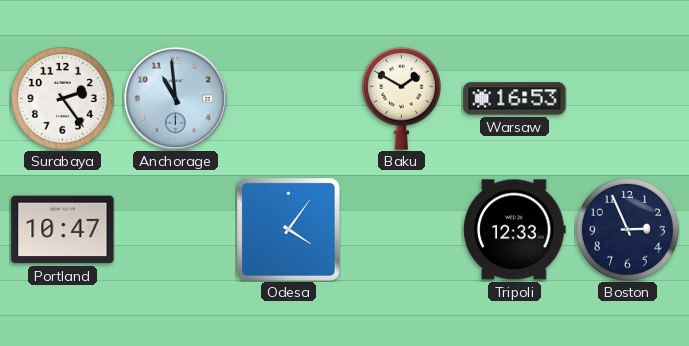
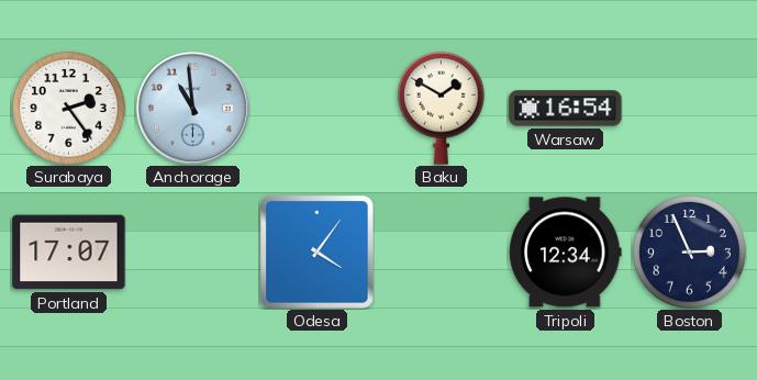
Warsaw: 16:53 -> 16:54 (566, 109)
Portland: 10:47 -> 17:07 (69, 253)
Tripoli: 12:33 -> 12:34 (566, 253)
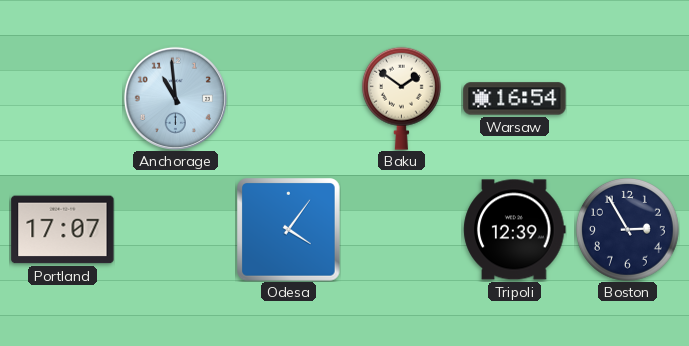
Surabaya: 2:24 -> none (69, 109)
Baku: 1:50 -> 1:51 (401, 98)
Tripoli: 12:34 -> 12:39 (515, 230)
Boston: 2:56 -> 2:55 (628, 230)
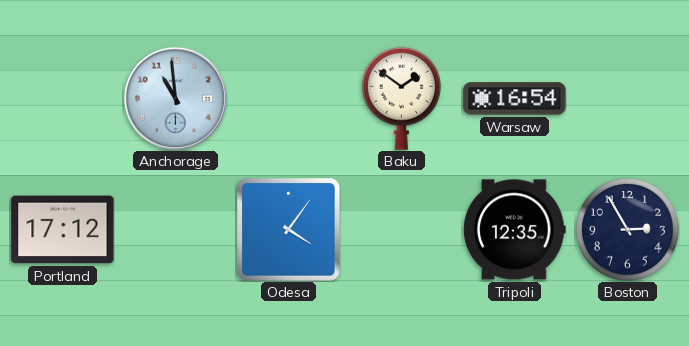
Portland: 17:07 -> 17:12 (63, 230)
Tripoli: 12:39 -> 12:35 (515, 230)
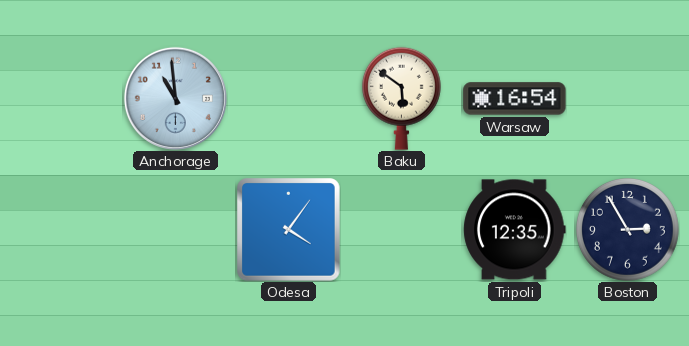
Baku: 1:51 -> 5:51 (401, 98)
Portland: 17:12 -> none (63, 230)
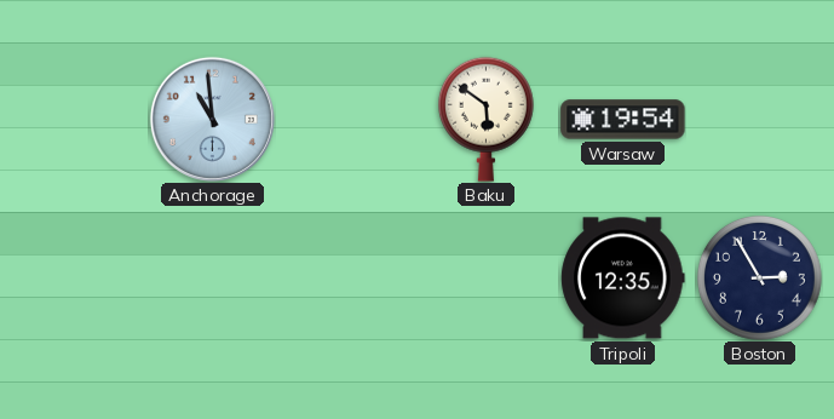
Warsaw: 16:54 -> 19:54 (623, 120)
Odesa: 4:06 -> none (289, 230)
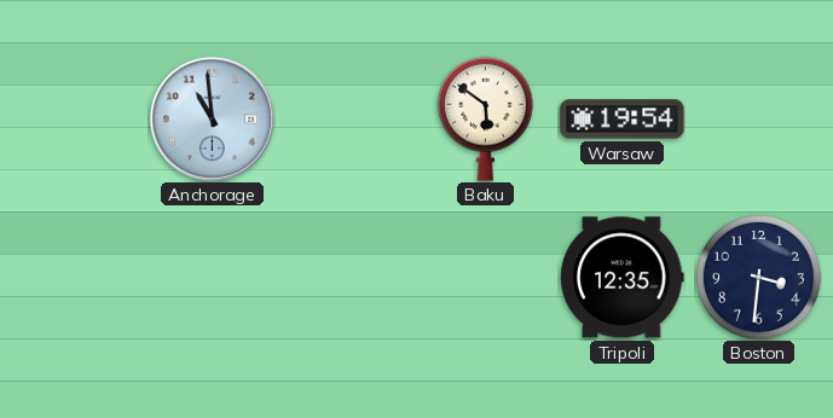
Boston: 2:55 -> 3:31 (759, 278)
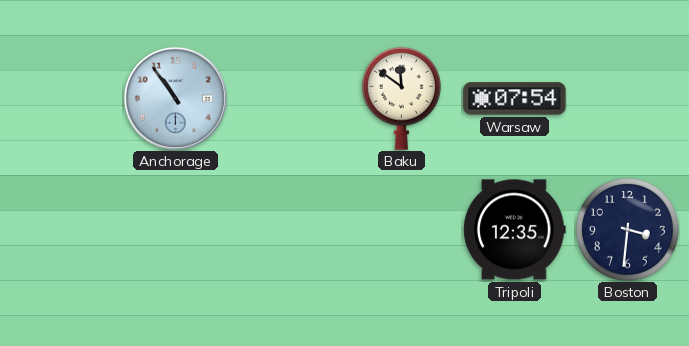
Anchorage: 10:59 -> 10:54 (175, 98)
Baku: 5:51 -> 11:51 (401, 98)
Warsaw: 19:54 -> 07:54 (515, 99)
